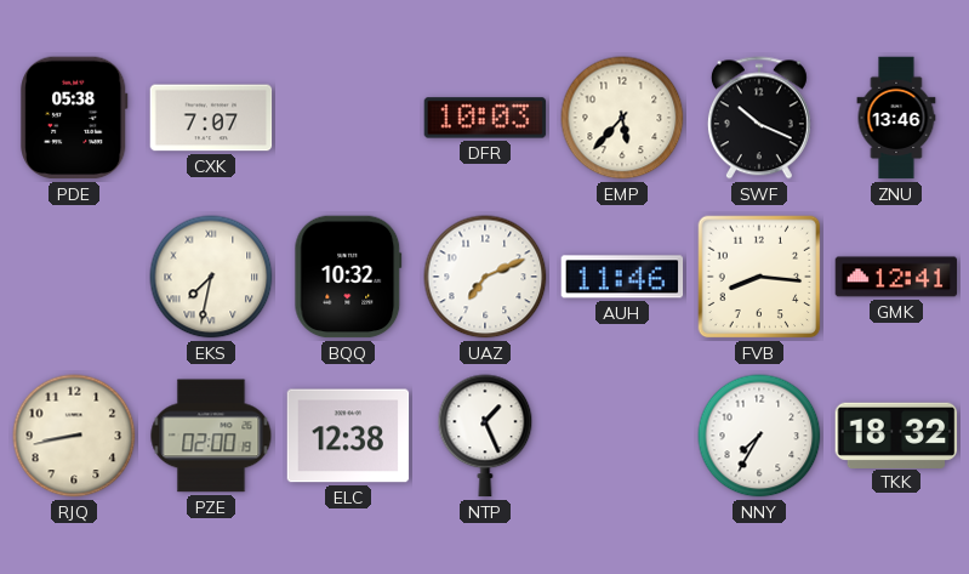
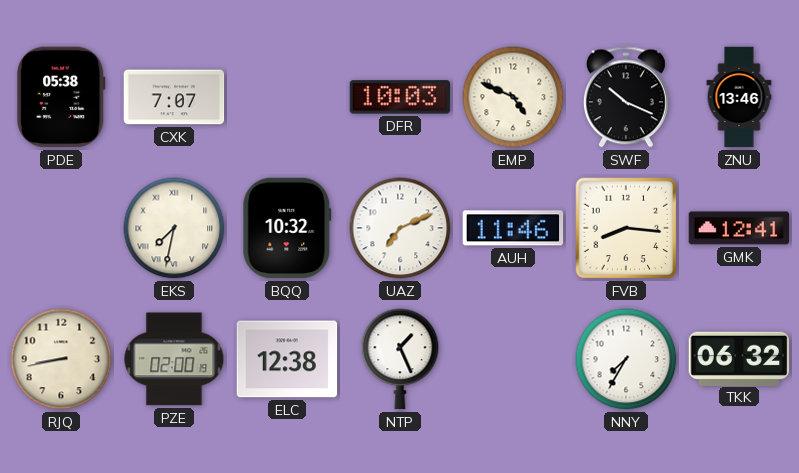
EMP: 5:37 -> 4:49 (513, 97)
TKK: 18:32 -> 06:32 (739, 358)
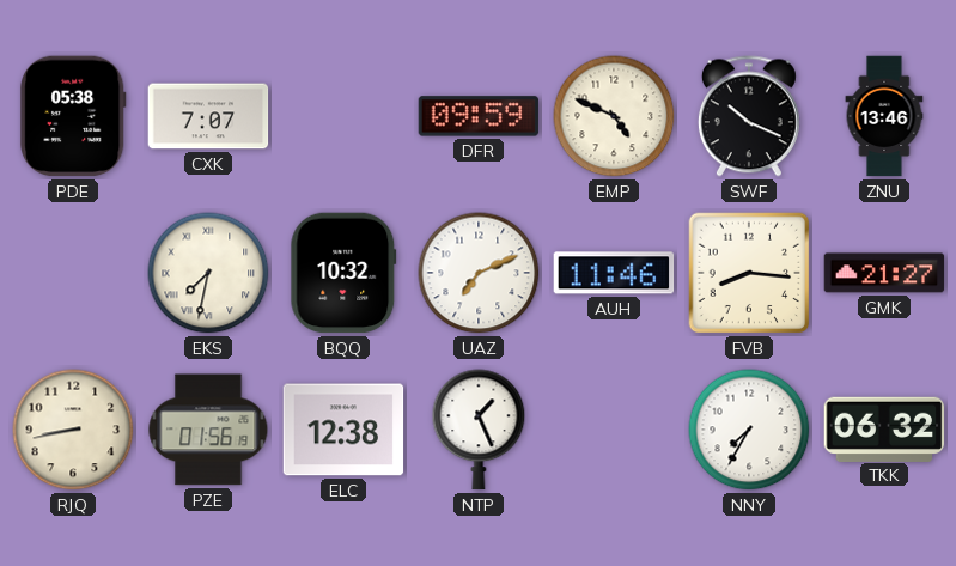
DFR: 10:03 -> 09:59 (479, 116)
GMK: 12:41 -> 21:27 (884, 273)
PZE: 02:00 -> 01:56 (208, 430)
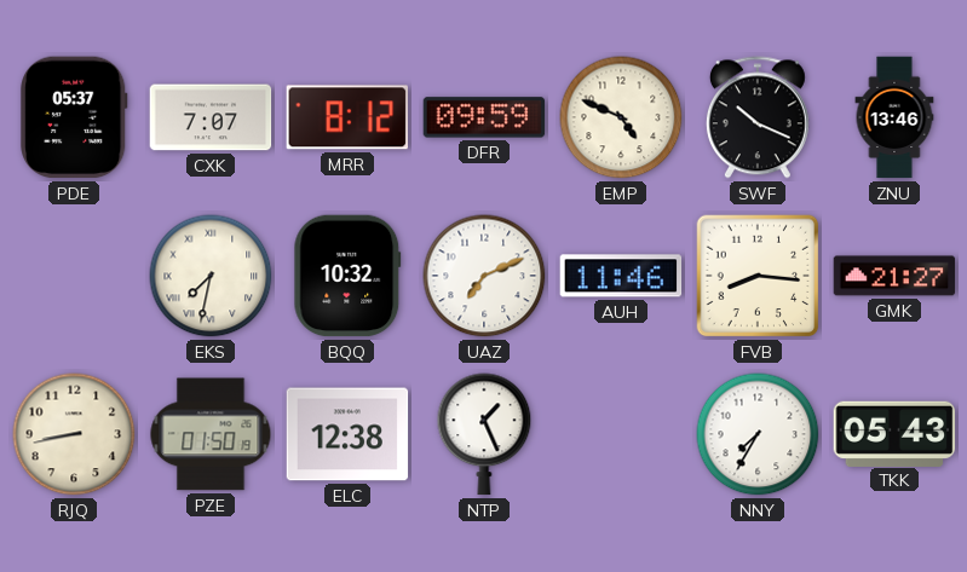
PDE: 05:38 -> 05:37 (74, 117)
MRR: none -> 8:12 (346, 117)
PZE: 01:56 -> 01:50 (211, 434)
TKK: 06:32 -> 05:43 (894, 433)
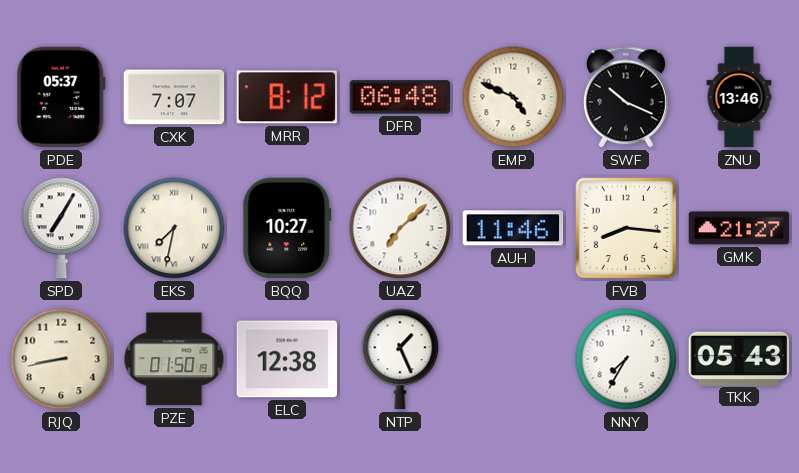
DFR: 09:59 -> 06:48 (400, 97)
SPD: none -> 7:05 (61, 228)
BQQ: 10:32 -> 10:27 (287, 228)
UAZ: 7:11 -> 7:08 (400, 228)
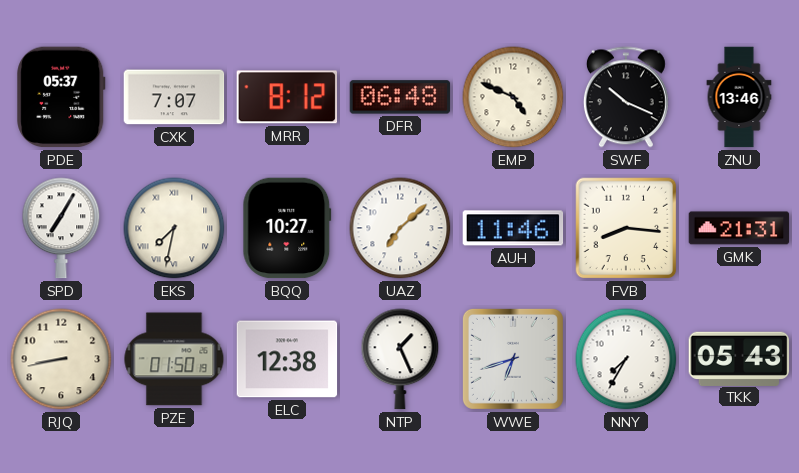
GMK: 21:27 -> 21:31 (739, 228)
WWE: none -> 6:42 (513, 359)
